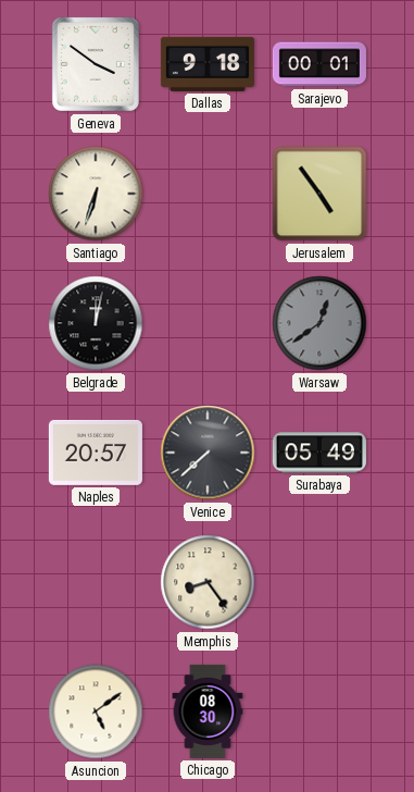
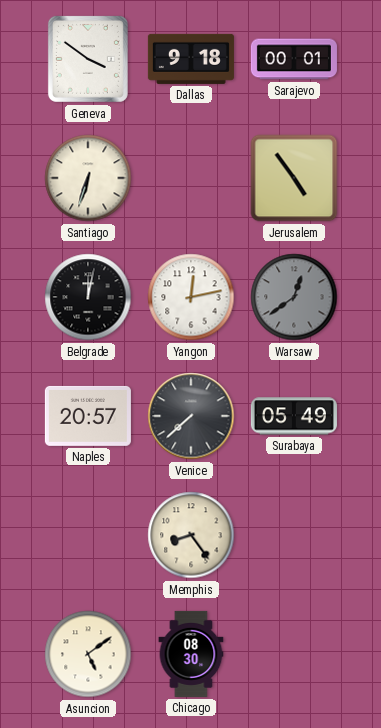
Yangon: none -> 12:13 (191, 297)
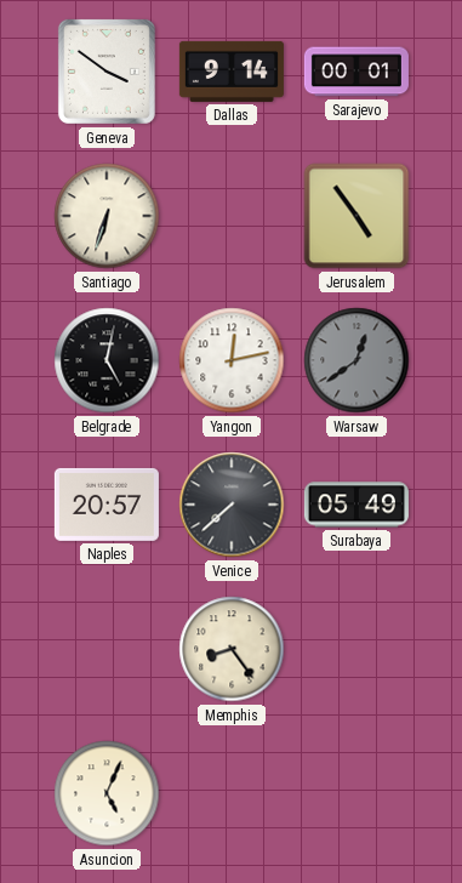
Dallas: 9:18 -> 9:14 (232, 72)
Belgrade: 12:02 -> 5:02 (107, 360)
Asuncion: 5:09 -> 5:04 (107, 793)
Chicago: 08:30 -> none (191, 654)
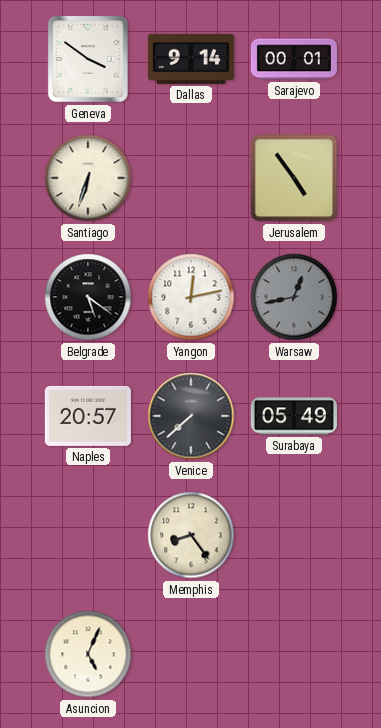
Belgrade: 5:02 -> 5:21 (88, 297)
Warsaw: 12:39 -> 12:43 (294, 297)
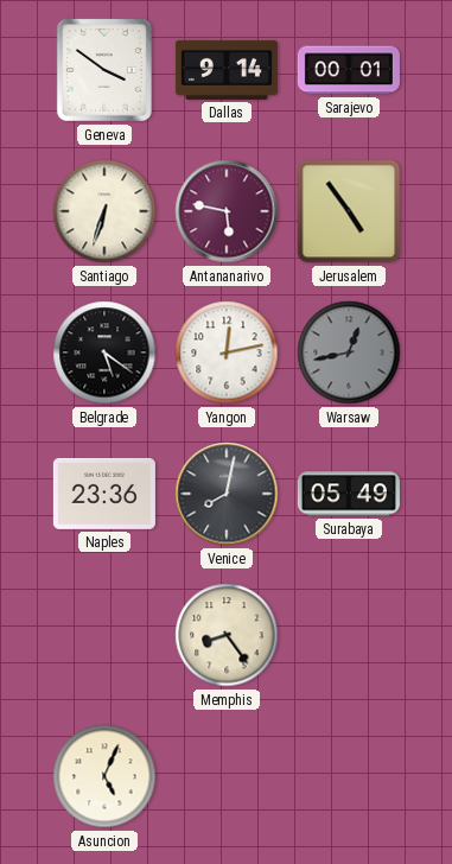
Antananarivo: none -> 5:47 (227, 211)
Naples: 20:57 -> 23:36 (104, 494)
Venice: 7:38 -> 8:02 (227, 494)
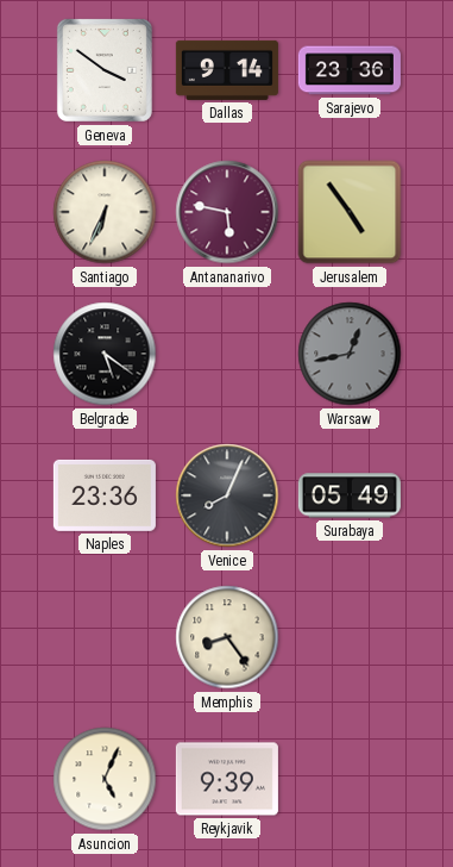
Sarajevo: 00:01 -> 23:36 (350, 70)
Santiago: 6:33 -> 6:34 (105, 212)
Yangon: 12:13 -> none (227, 352)
Venice: 8:02 -> 8:04 (227, 495)
Reykjavik: none -> 9:39 (227, 779)
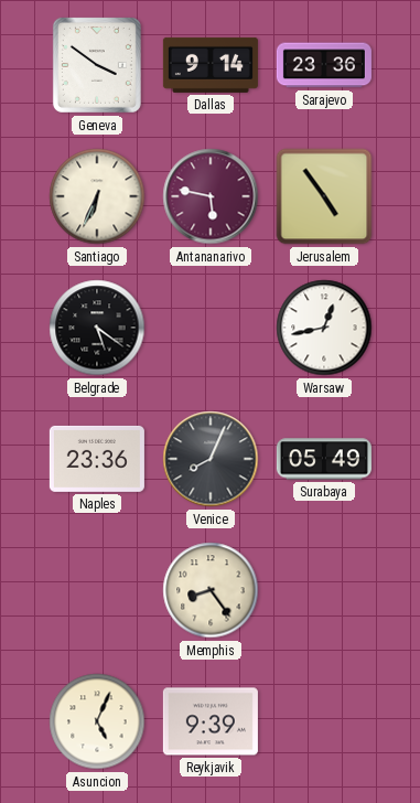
Warsaw dial: grey -> white (324, 328)
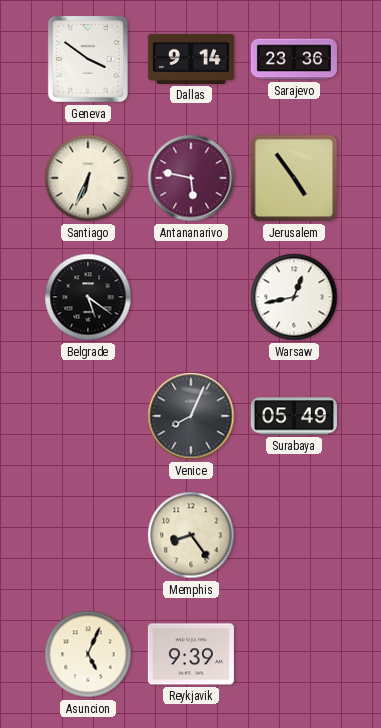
Naples: 23:36 -> none (97, 459)
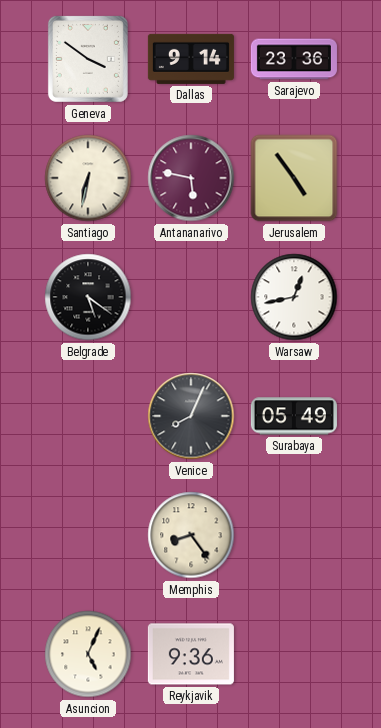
Santiago: 6:34 -> 6:32 (88, 178)
Reykjavik: 9:39 -> 9:36 (191, 654)
